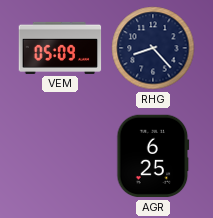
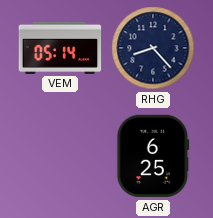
VEM: 05:09 -> 05:14 (60, 48)
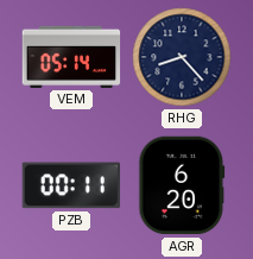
PZB: none -> 00:11 (71, 185)
AGR: 6:25 -> 6:20 (182, 185)
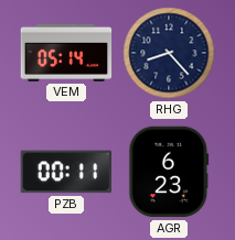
AGR: 6:20 -> 6:23 (169, 172)
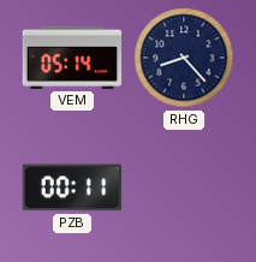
AGR: 6:23 -> none (169, 172)
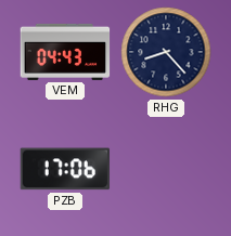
VEM: 05:14 -> 04:43 (65, 52)
PZB: 00:11 -> 17:06 (65, 169)
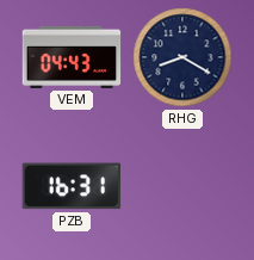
RHG: 8:23 -> 8:20 (182, 57)
PZB: 17:06 -> 16:31 (72, 186)
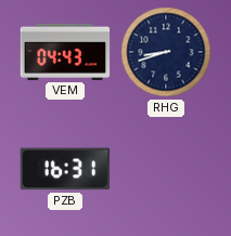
RHG: 8:20 -> 8:42 (166, 52)
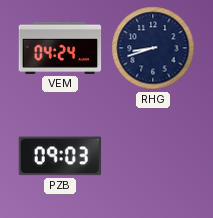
VEM: 04:43 -> 04:24 (60, 48)
PZB: 16:31 -> 09:03 (60, 156)
